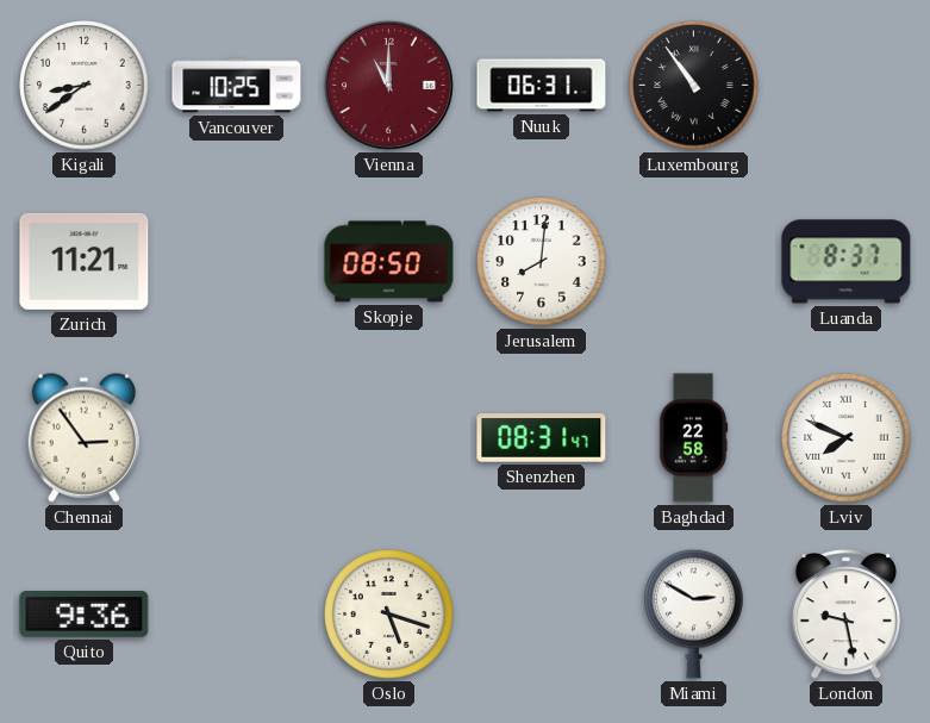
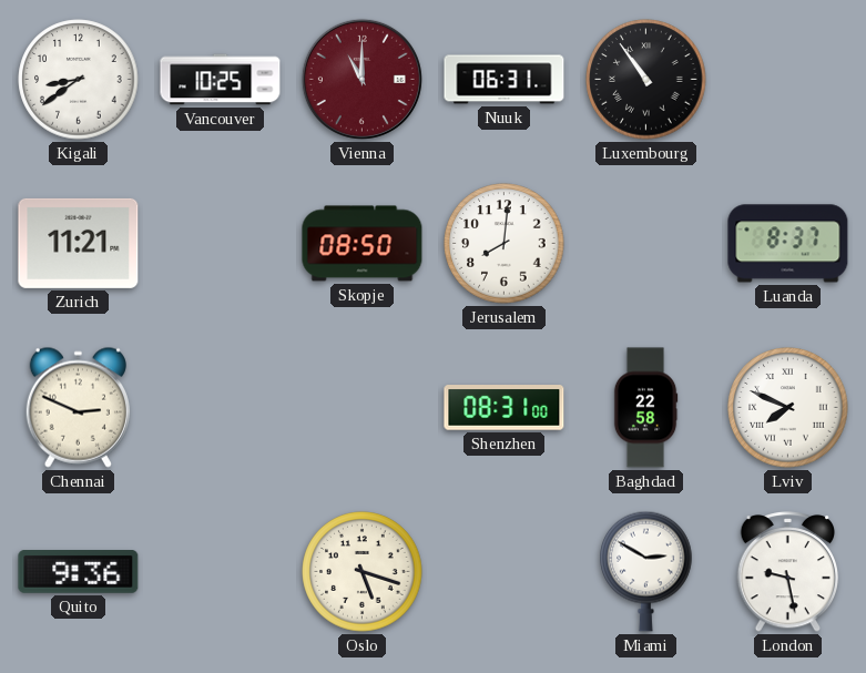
Chennai: 2:54 -> 2:49 (78, 407)
Shenzhen: 08:31:47 -> 08:31:00 (505, 408)
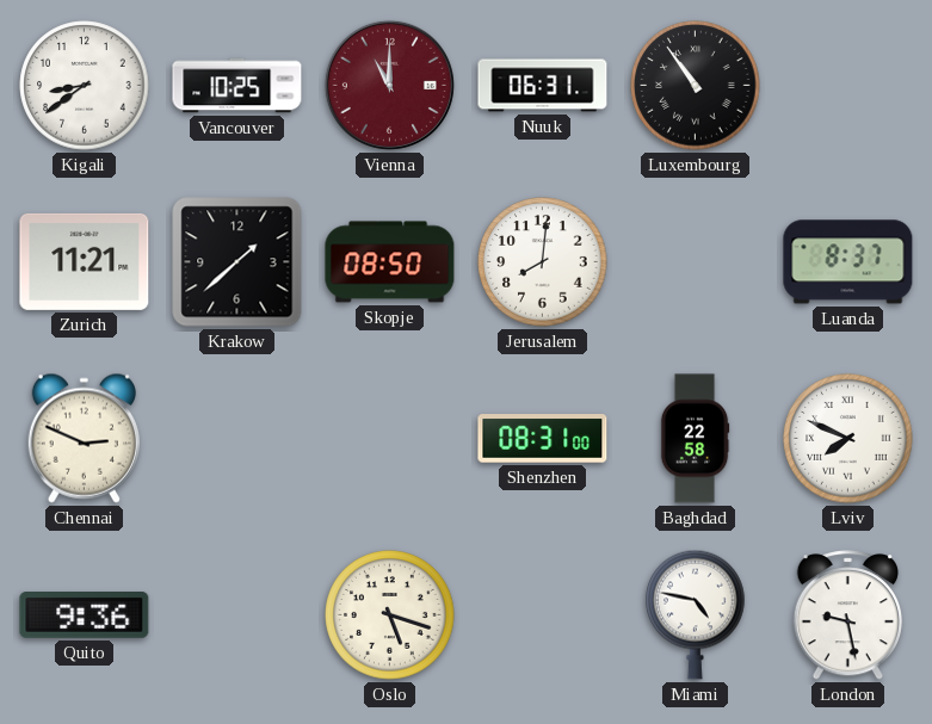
Krakow: none -> 1:38 (237, 262)
Miami: 2:50 -> 4:47 (696, 614)
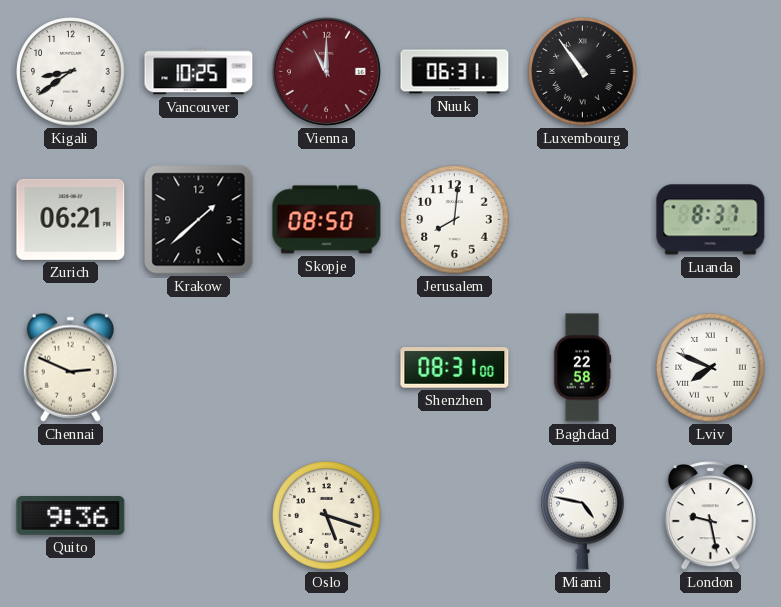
Zurich: 11:21 -> 06:21 (71, 219)
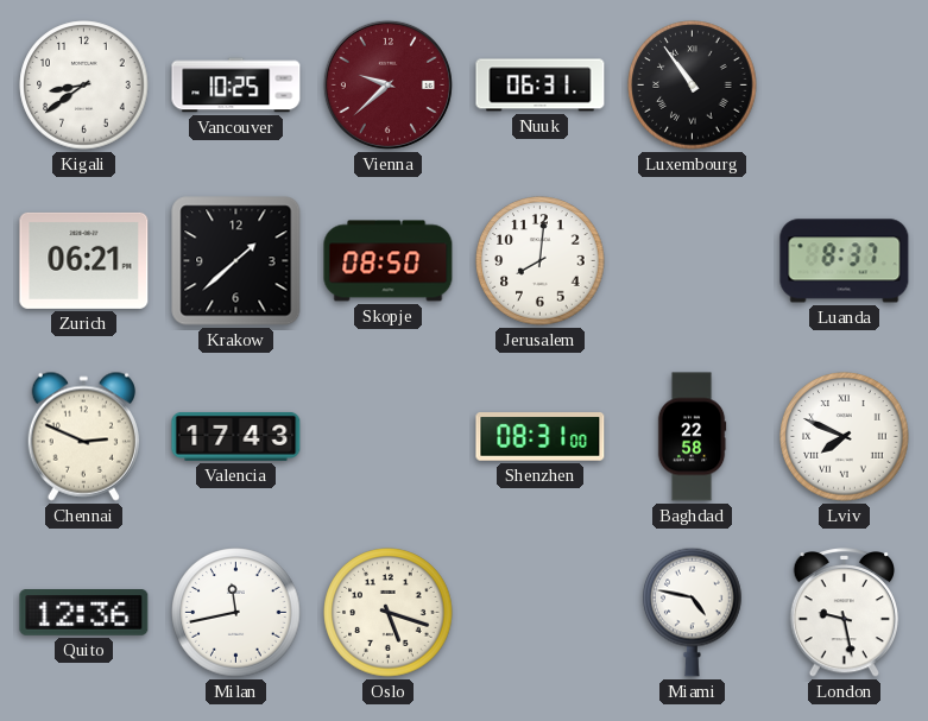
Vienna: 11:00 -> 9:38 (387, 84)
Valencia: none -> 17:43 (236, 436)
Quito: 9:36 -> 12:36 (84, 613)
Milan: none -> 11:43 (236, 613)
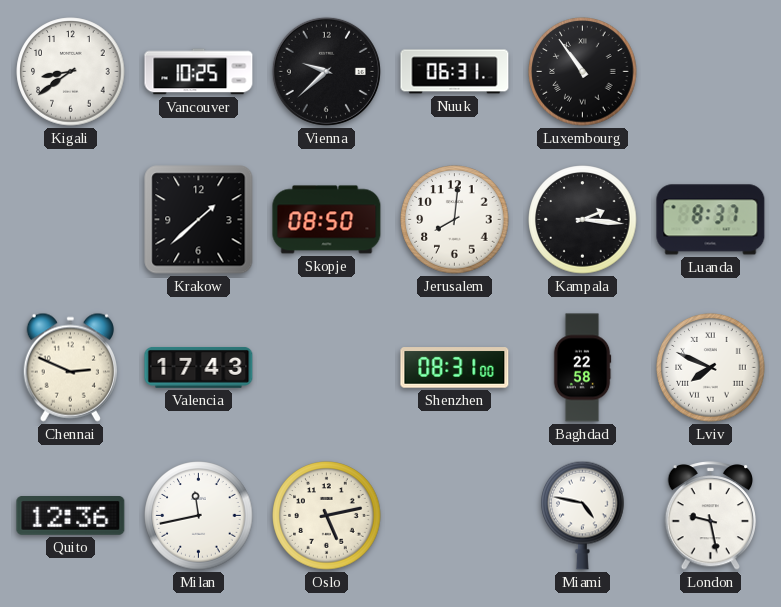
Vienna dial: burgundy -> black (326, 71)
Zurich: 06:21 -> none (84, 260)
Kampala: none -> 2:16 (583, 220)
Oslo: 5:18 -> 5:13 (327, 516)
